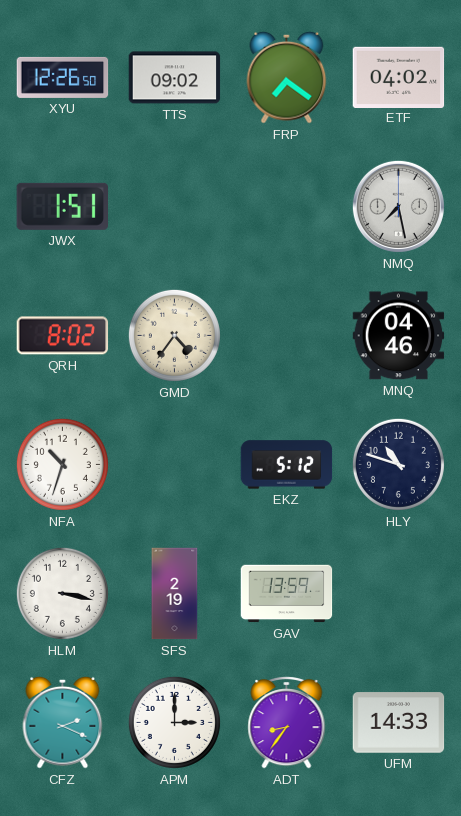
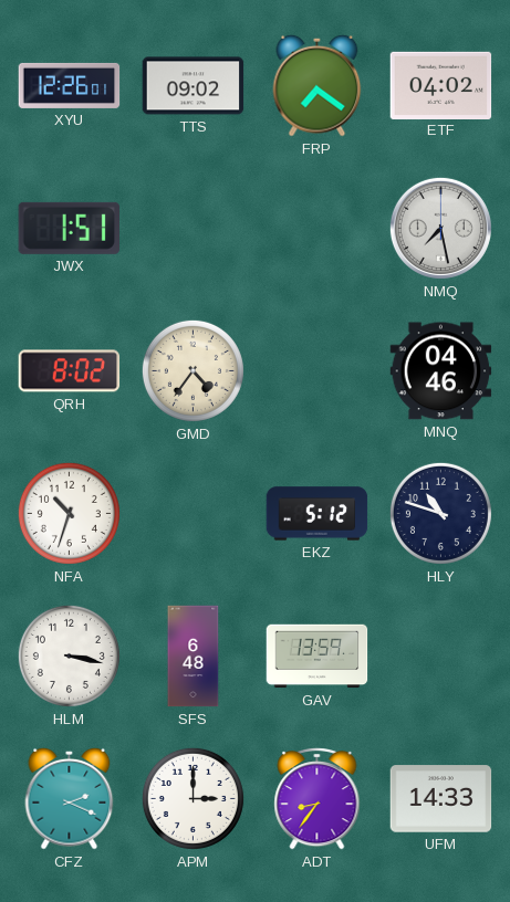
XYU: 12:26:50 -> 12:26:01 (70, 85)
SFS: 2:19 -> 6:48 (194, 657)
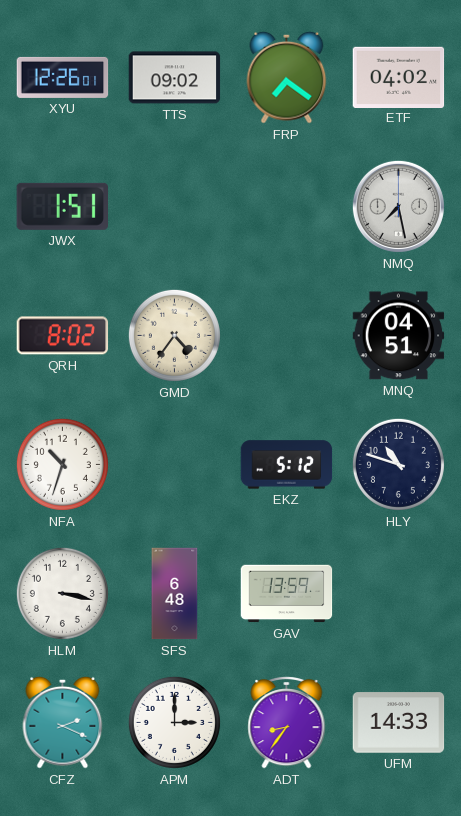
MNQ: 04:46 -> 04:51 (399, 336)
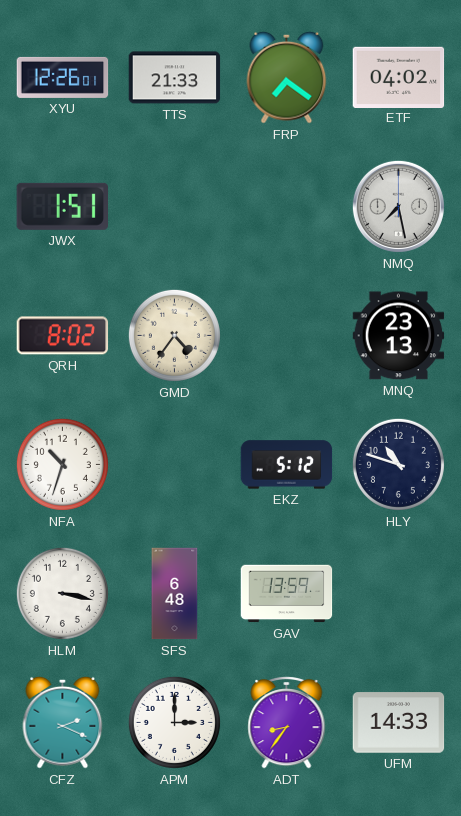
TTS: 09:02 -> 21:33 (175, 78)
MNQ: 04:51 -> 23:13 (399, 336)
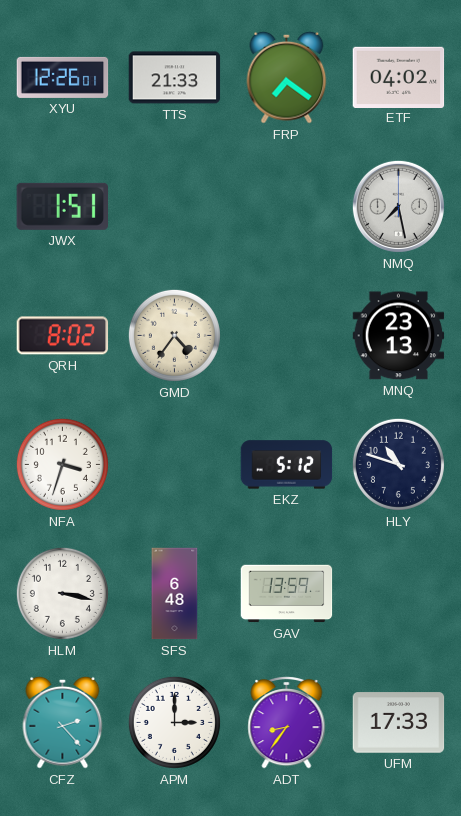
NFA: 10:33 -> 3:33 (62, 464)
CFZ: 2:19 -> 2:23 (63, 722)
UFM: 14:33 -> 17:33 (399, 723)
